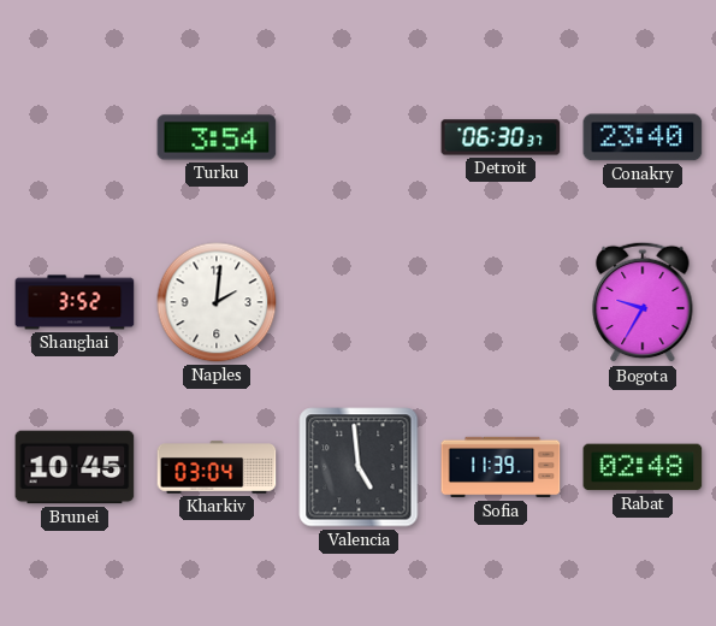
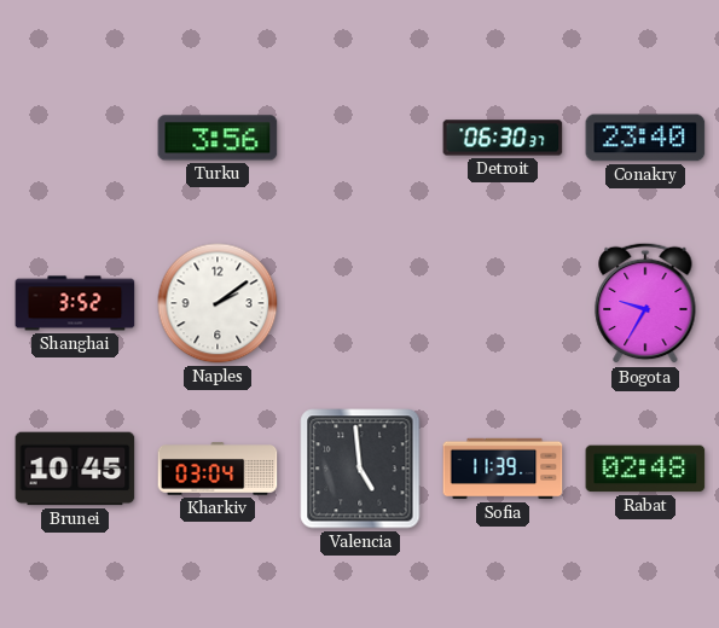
Turku: 3:54 -> 3:56 (218, 138)
Naples: 2:01 -> 2:09 (218, 303)
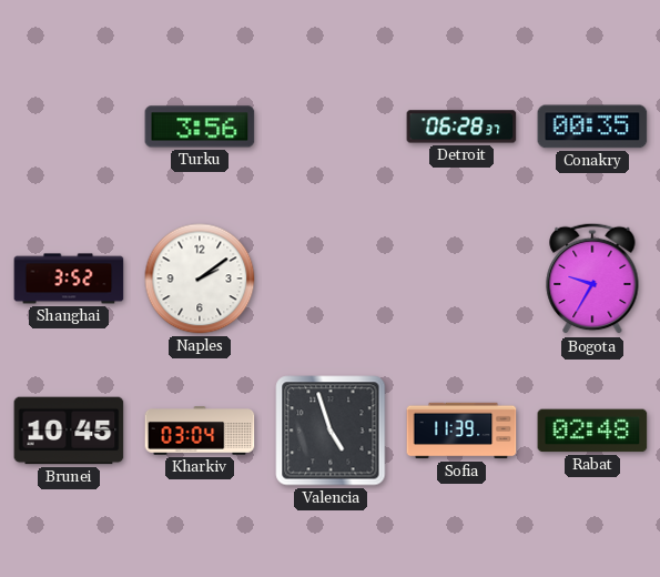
Detroit: 06:30 -> 06:28 (461, 126)
Conakry: 23:40 -> 00:35 (592, 126)
Valencia: 4:59 -> 4:57 (331, 431)
